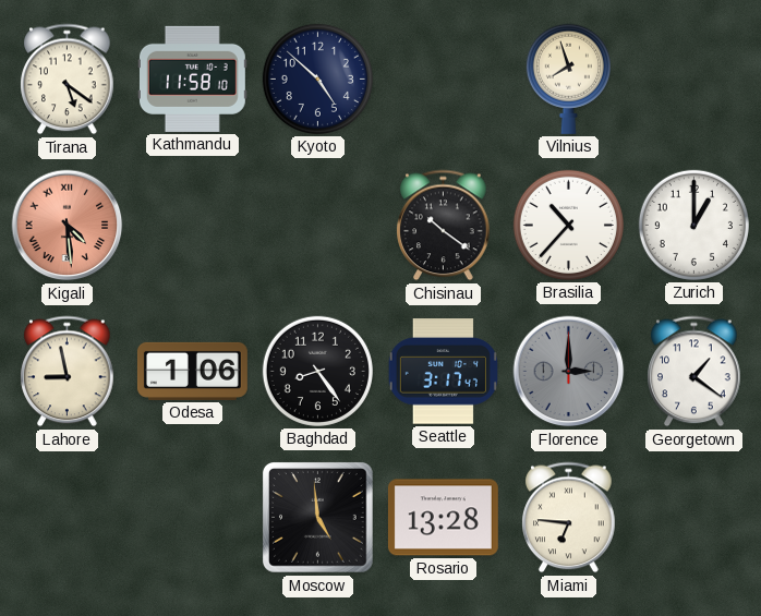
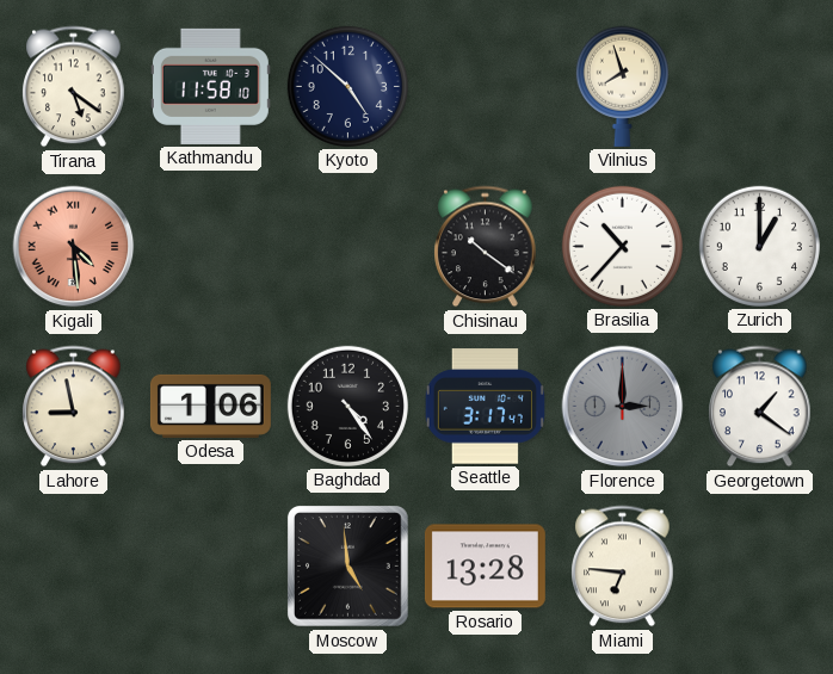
Baghdad: 8:24 -> 4:24 (347, 406)
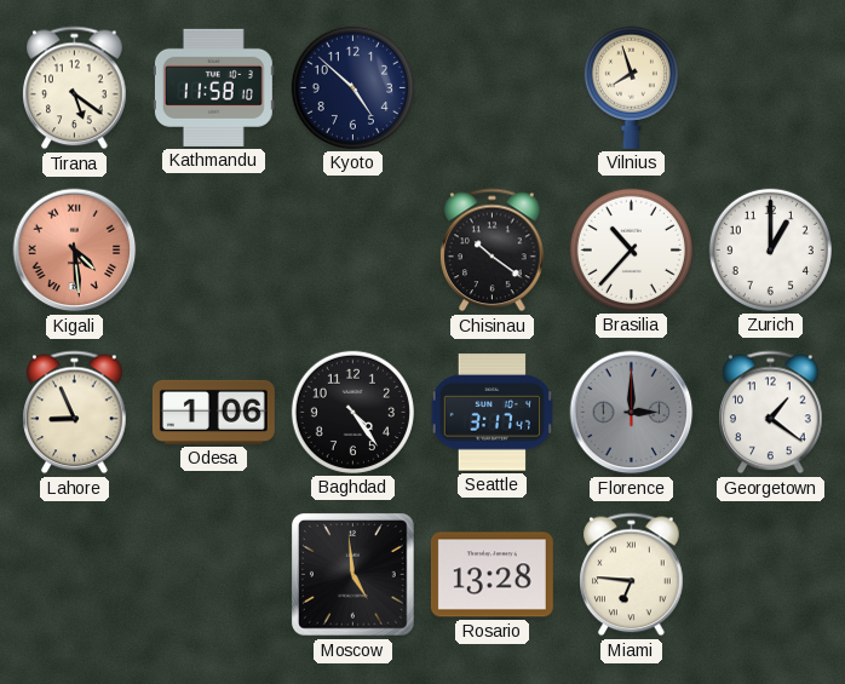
Lahore: 8:58 -> 8:56 (75, 413)
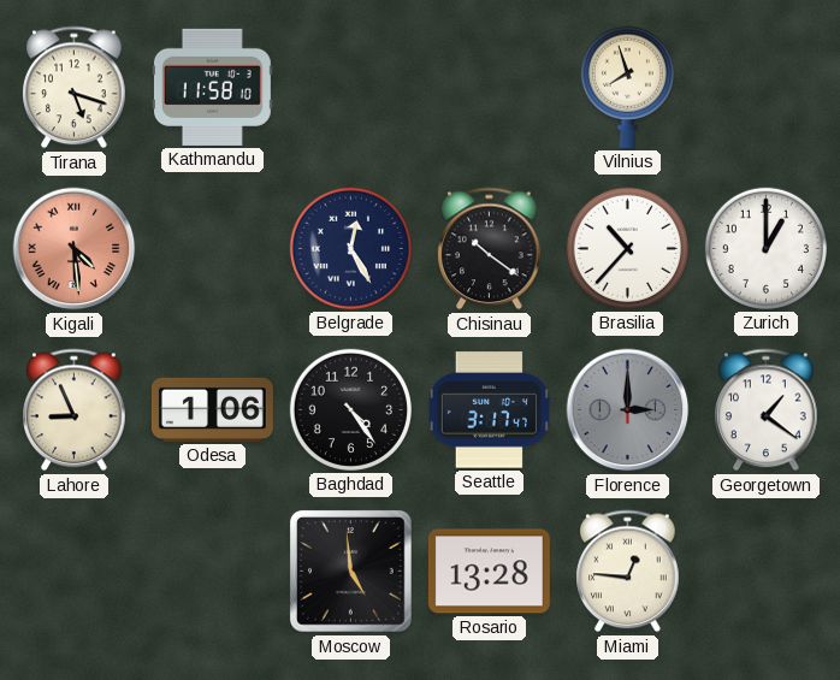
Tirana: 5:21 -> 5:18 (75, 88)
Kyoto: 4:52 -> none (352, 87)
Belgrade: none -> 12:25 (350, 248)
Miami: 6:46 -> 12:46 (628, 572)
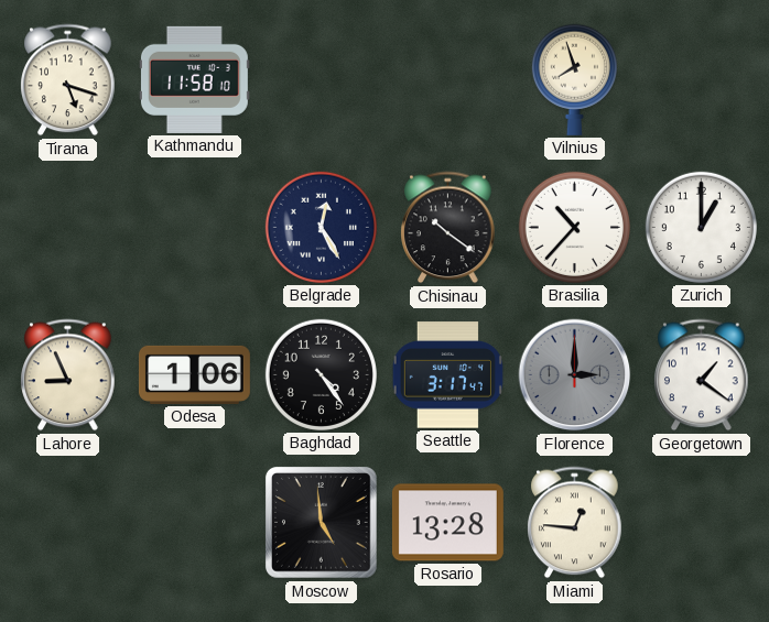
Kigali: 4:29 -> none (75, 249)
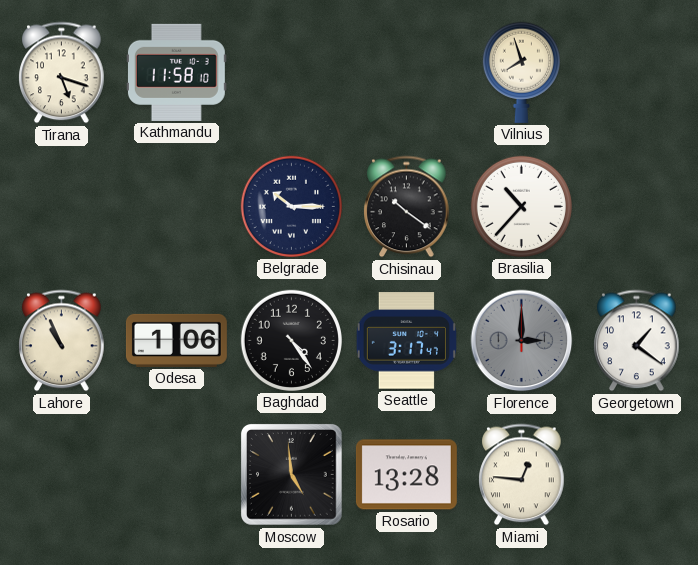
Belgrade: 12:25 -> 10:15 (291, 206)
Zurich: 1:00 -> none (701, 227)
Lahore: 8:56 -> 10:56 (62, 341)
